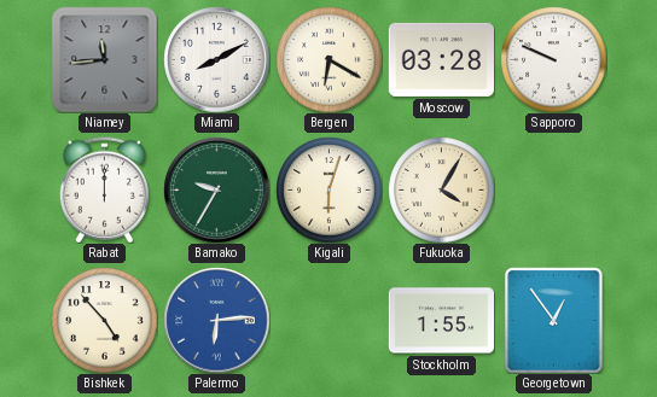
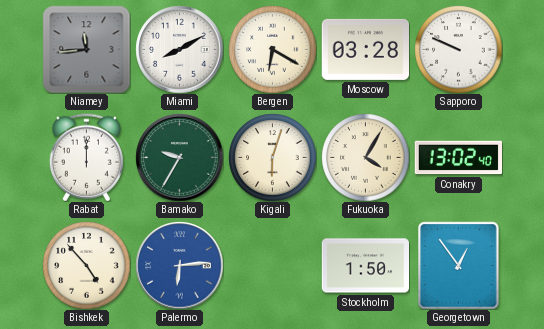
Conakry: none -> 13:02 (458, 158)
Stockholm: 1:55 -> 1:50 (365, 266)
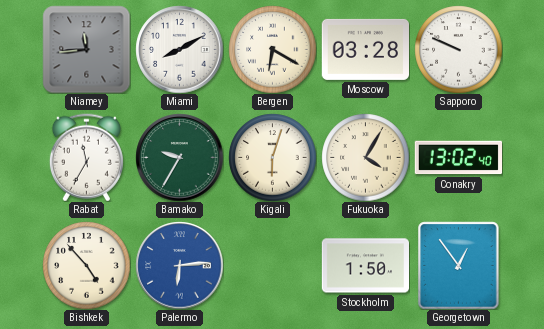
Rabat: 12:00 -> 11:35 (86, 157)
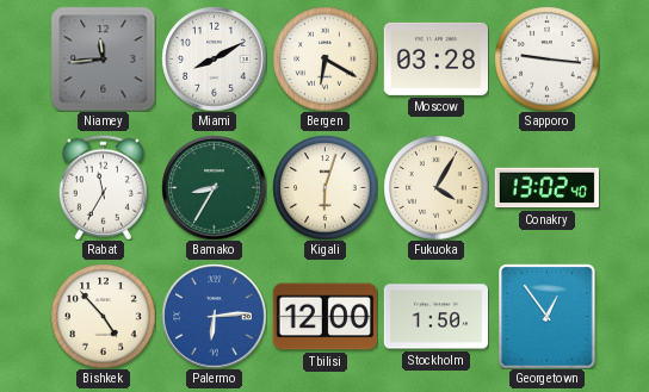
Sapporo: 9:49 -> 9:16 (546, 58)
Bamako: 9:35 -> 8:35 (214, 187)
Tbilisi: none -> 12:00 (324, 317)
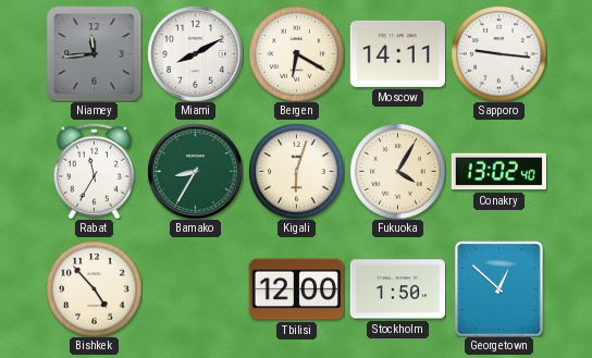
Moscow: 03:28 -> 14:11 (397, 53)
Palermo: 6:14 -> none (214, 316)
Georgetown: 12:54 -> 12:52 (499, 288)
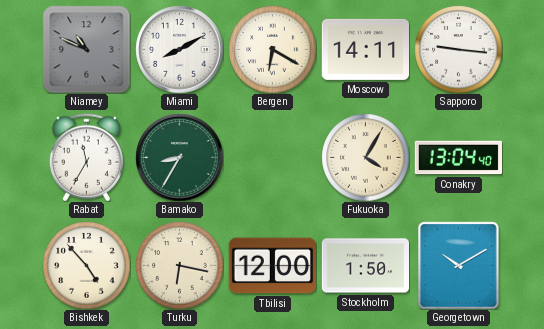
Niamey: 11:44 -> 10:49 (86, 49)
Kigali: 6:03 -> none (296, 171)
Conakry: 13:02 -> 13:04 (458, 158)
Turku: none -> 6:17 (179, 265)
Georgetown: 12:52 -> 10:10 (459, 265)
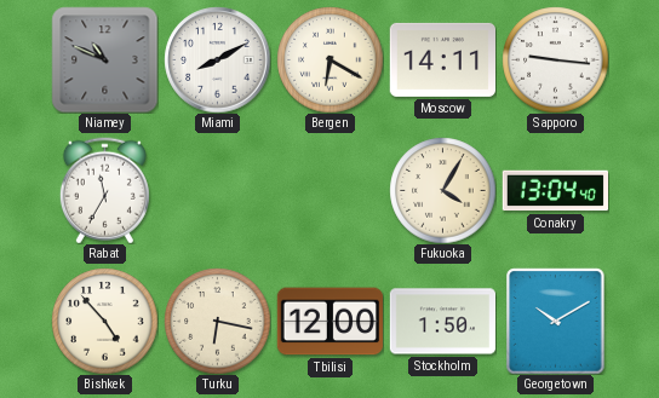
Bamako: 8:35 -> none (179, 157)
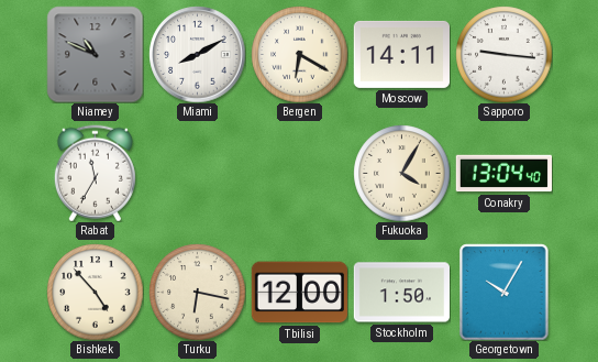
Georgetown: 10:10 -> 10:05 (505, 292)
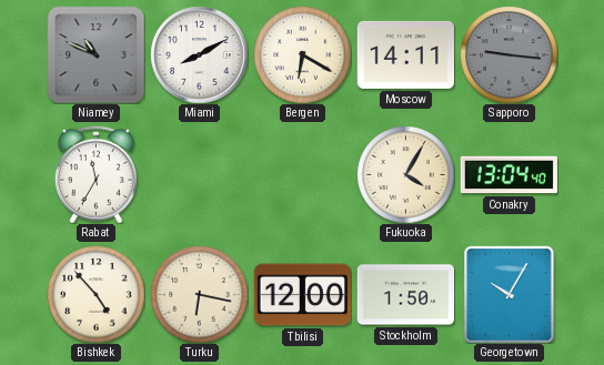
Sapporo dial: white -> grey (509, 54)
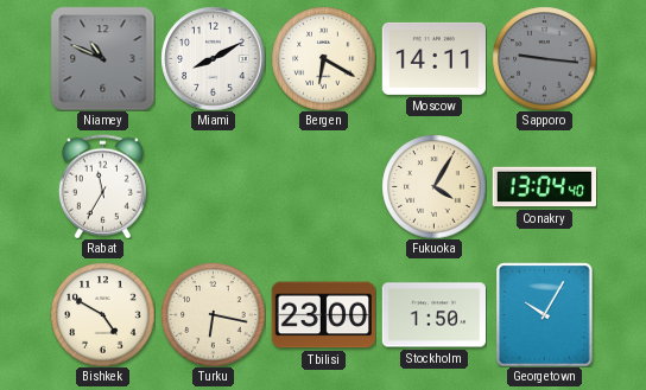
Bishkek: 4:53 -> 4:50 (102, 314)
Tbilisi: 12:00 -> 23:00 (323, 315)
